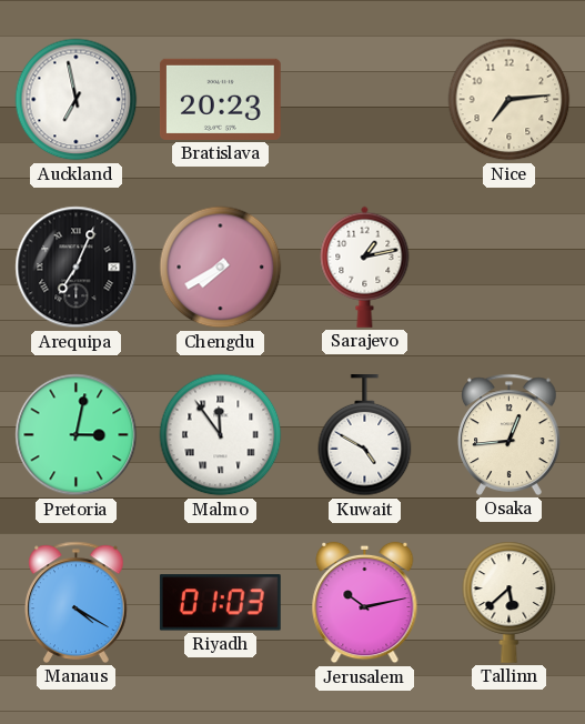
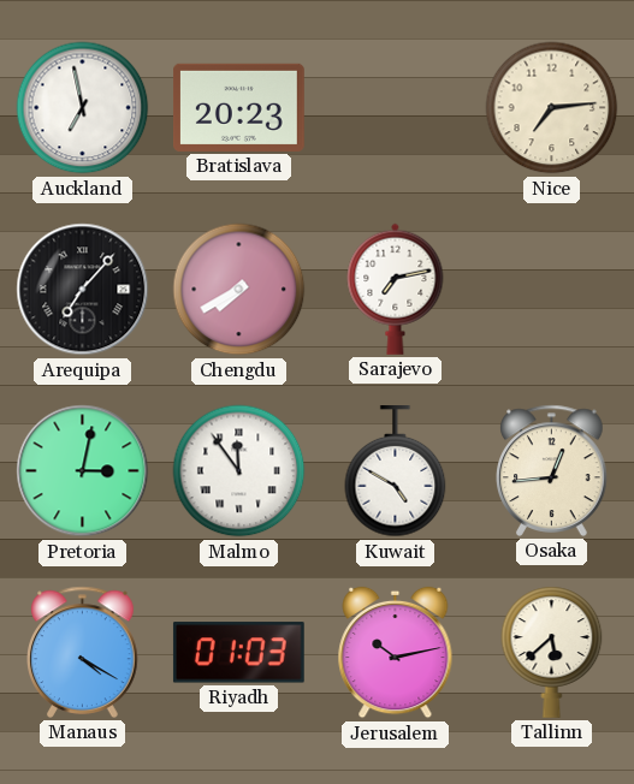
Arequipa: 7:04 -> 7:07 (83, 290)
Sarajevo: 1:13 -> 7:13 (396, 289)
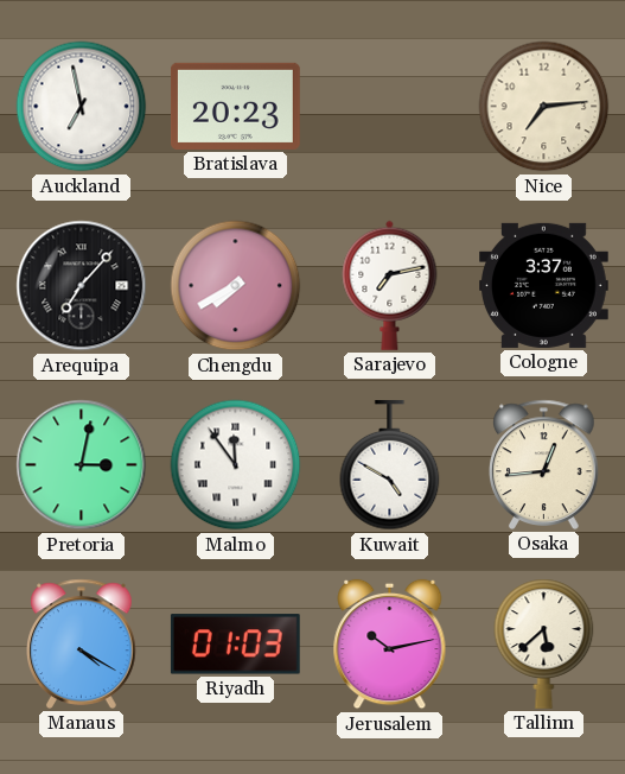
Cologne: none -> 3:37 (544, 285)
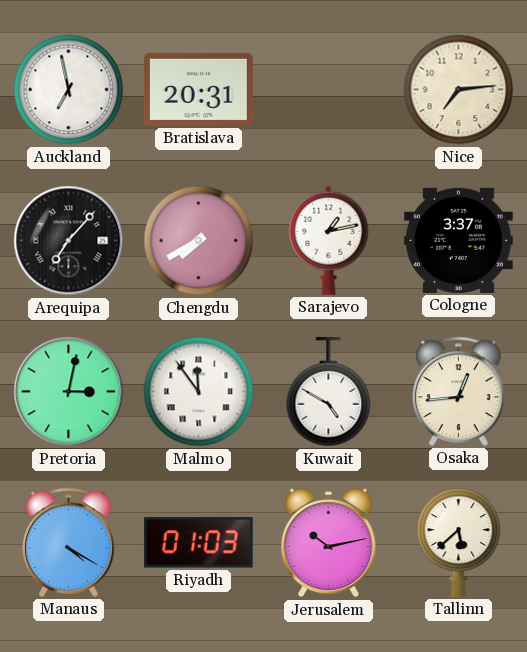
Bratislava: 20:23 -> 20:31 (199, 89)
Sarajevo: 7:13 -> 1:13 (329, 240)
